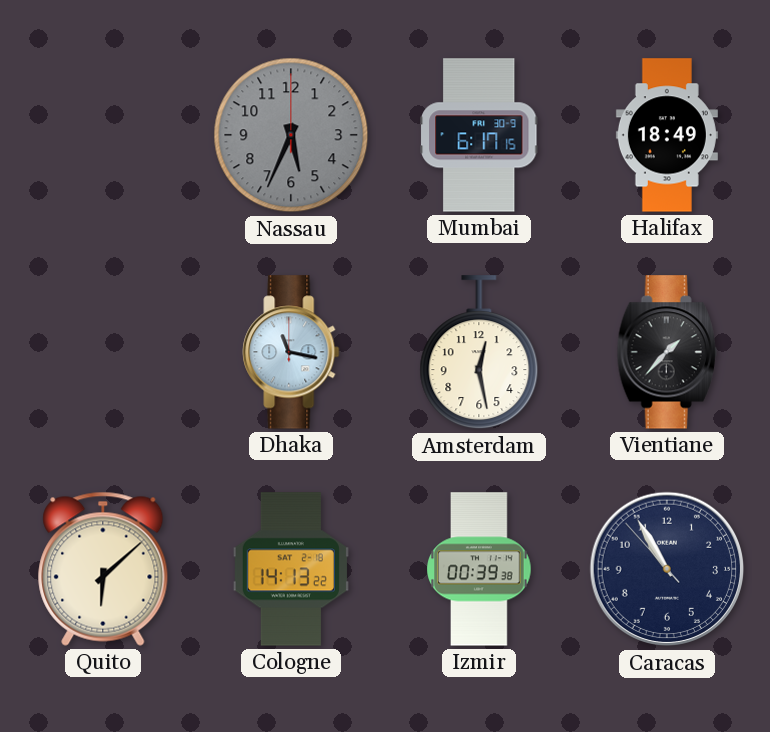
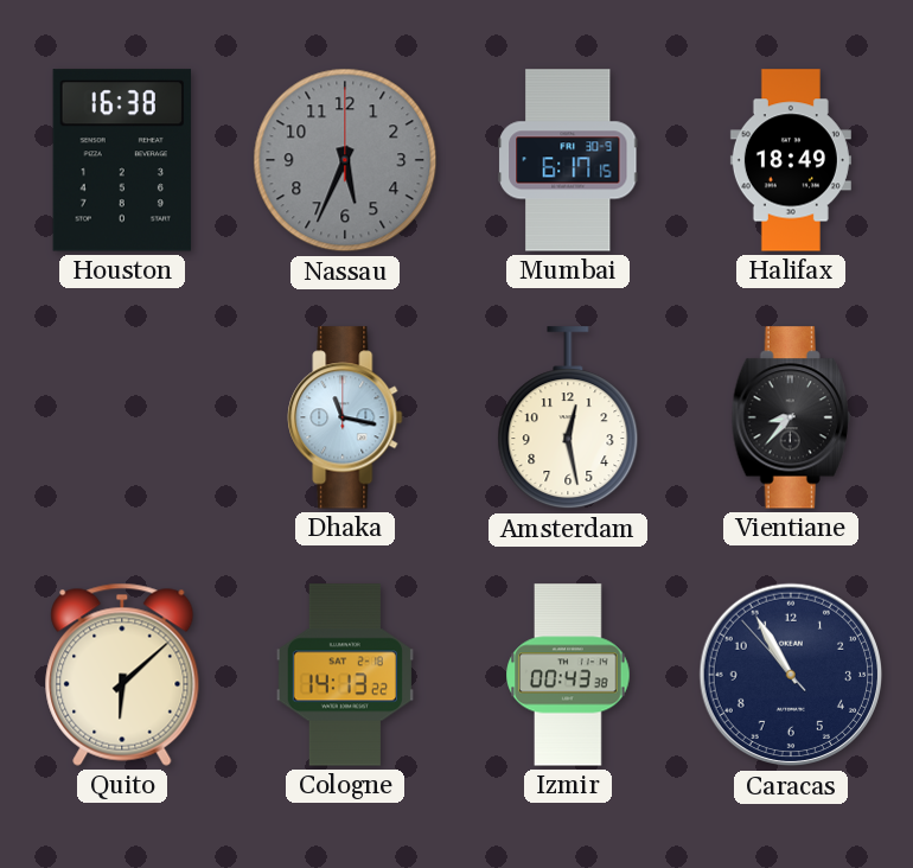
Houston: none -> 16:38 (121, 160)
Vientiane: 1:37 -> 8:37 (791, 417)
Izmir: 00:39 -> 00:43 (568, 675)
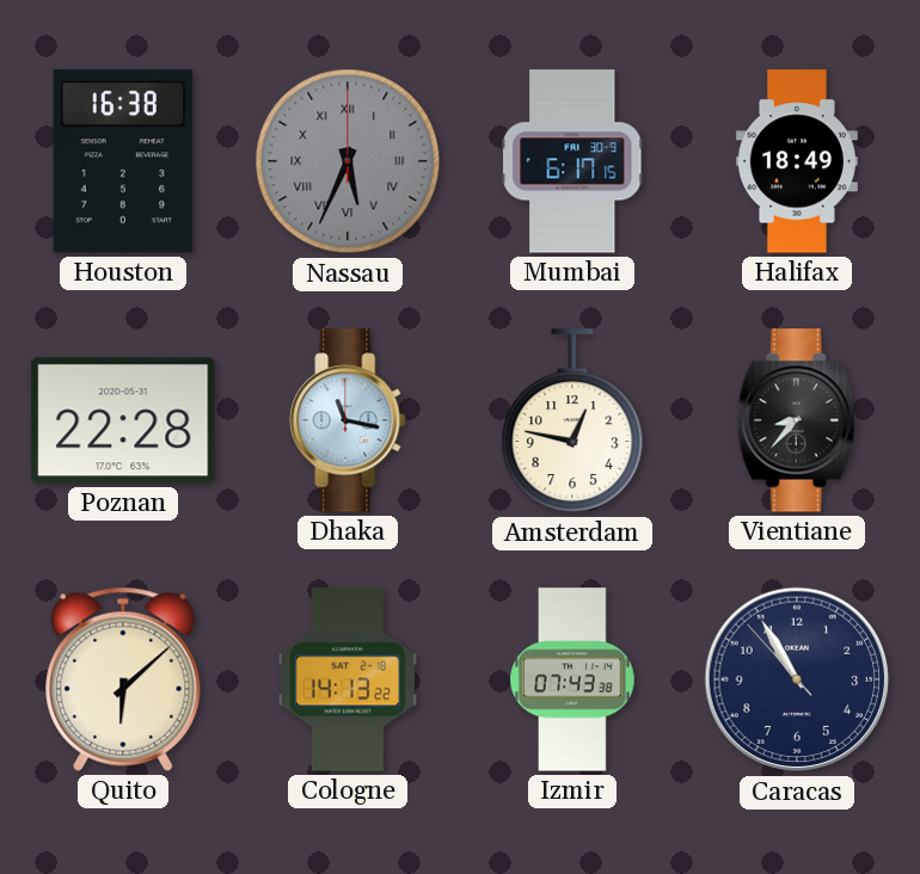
Nassau numerals: Arabic -> Roman (348, 161)
Poznan: none -> 22:28 (123, 420)
Amsterdam: 12:28 -> 12:47 (572, 421)
Izmir: 00:43 -> 07:43 (572, 679)
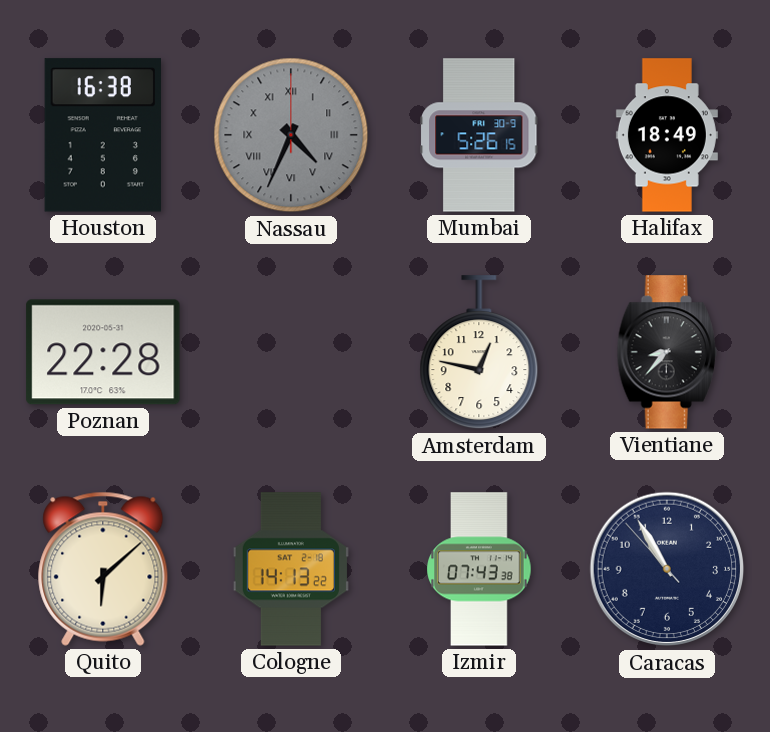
Nassau: 5:34 -> 4:34 (291, 135)
Mumbai: 6:17 -> 5:26 (479, 135)
Dhaka: 11:17 -> none (348, 420)
